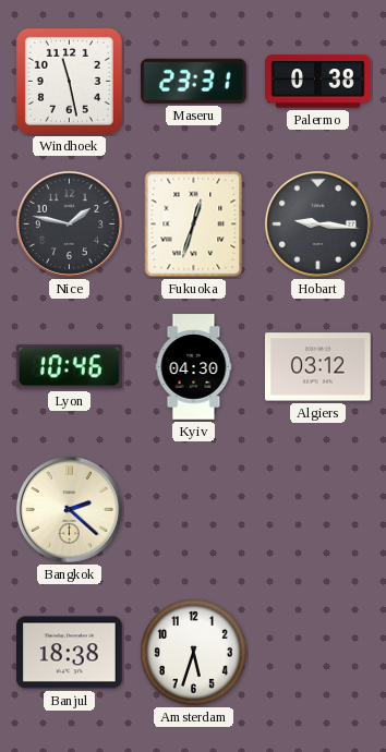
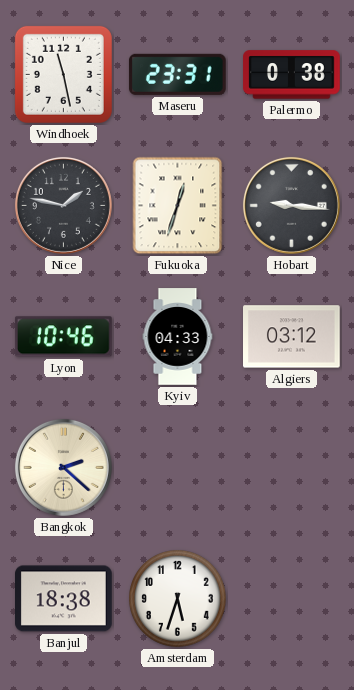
Kyiv: 04:30 -> 04:33 (178, 337)
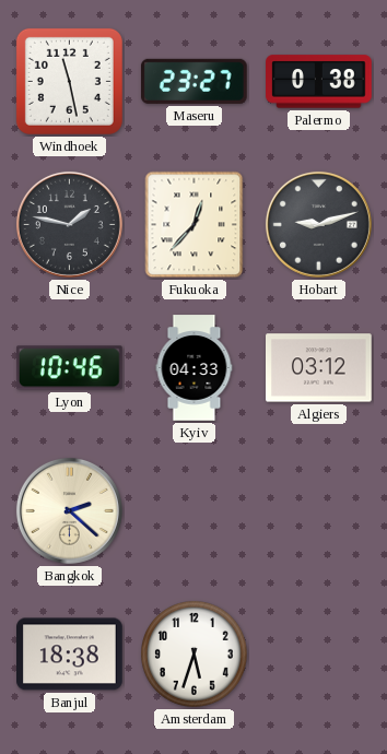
Maseru: 23:31 -> 23:27 (193, 81)
Fukuoka: 12:33 -> 12:37 (195, 225)
Hobart: 9:16 -> 9:12 (318, 224)
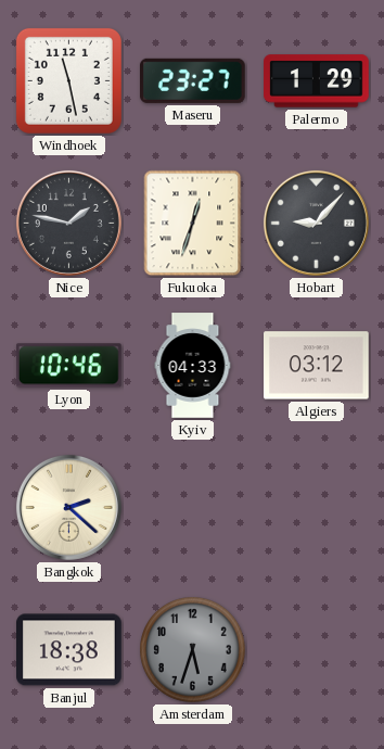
Palermo: 0:38 -> 1:29 (317, 81)
Fukuoka: 12:37 -> 12:33 (193, 224)
Hobart: 9:12 -> 9:07 (316, 223)
Amsterdam dial: white -> grey (193, 650)
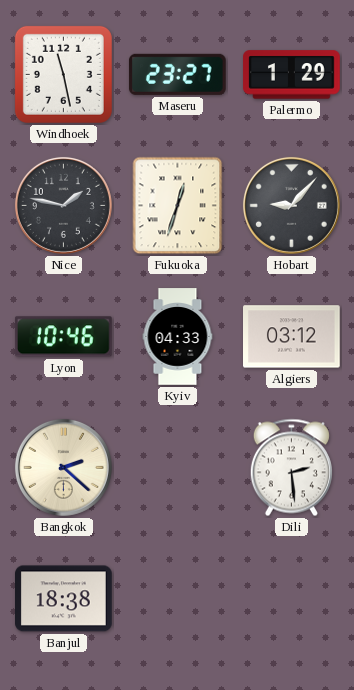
Dili: none -> 2:29 (291, 468)
Amsterdam: 5:33 -> none (193, 650)
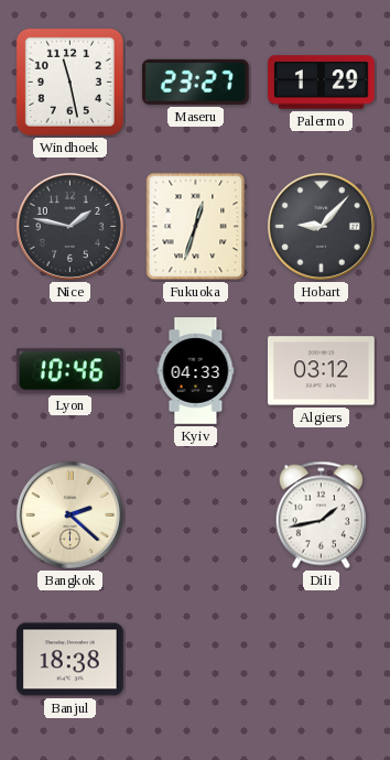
Dili: 2:29 -> 1:43 (321, 515)
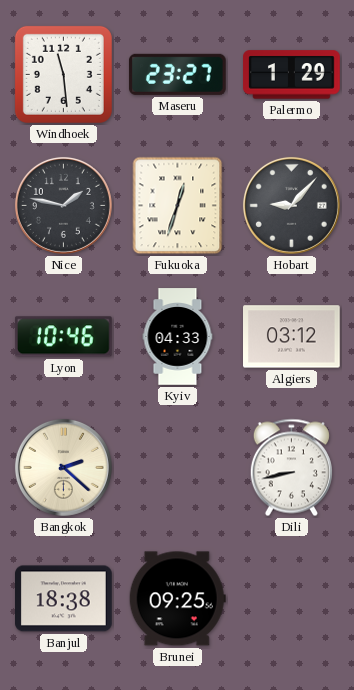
Windhoek: 11:28 -> 11:29 (63, 74)
Dili: 1:43 -> 8:43 (291, 468)
Brunei: none -> 09:25 (177, 599)
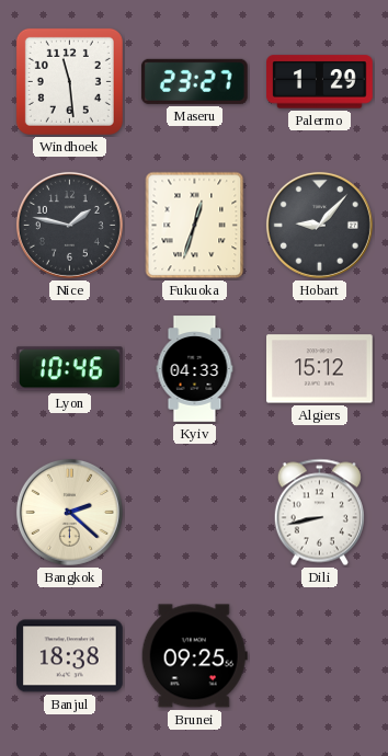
Algiers: 03:12 -> 15:12 (320, 369)
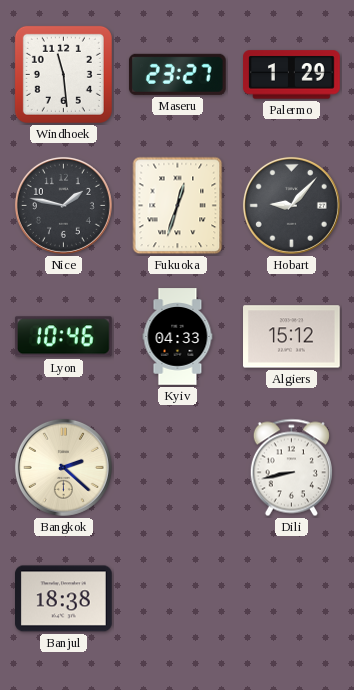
Brunei: 09:25 -> none (194, 656)
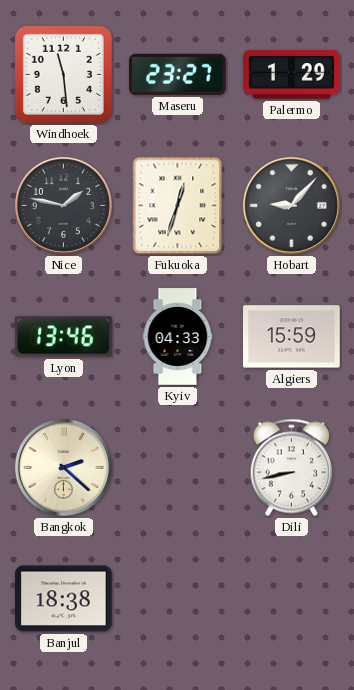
Lyon: 10:46 -> 13:46 (63, 337)
Algiers: 15:12 -> 15:59 (292, 337)
